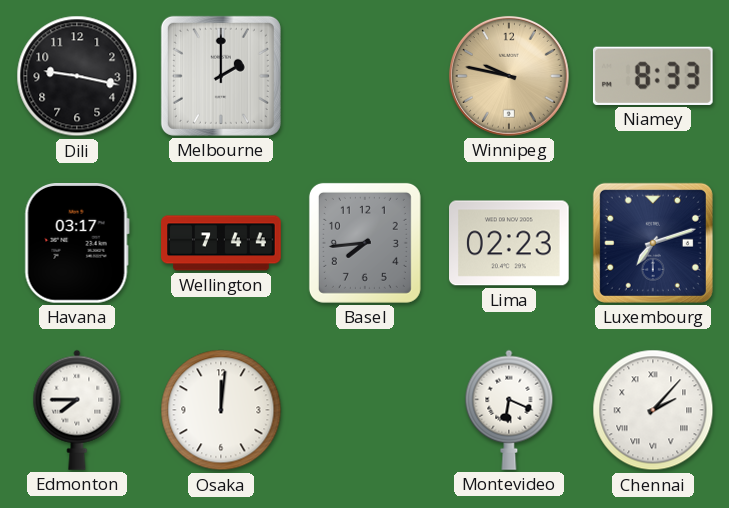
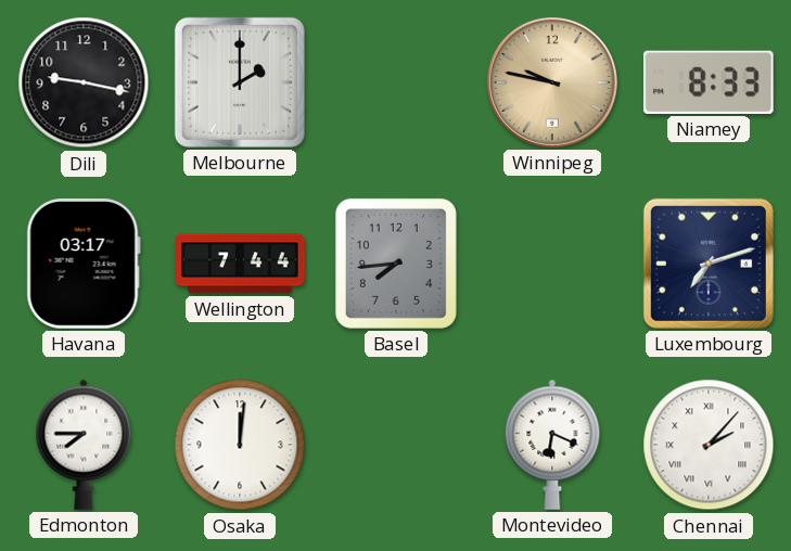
Lima: 02:23 -> none (510, 243)
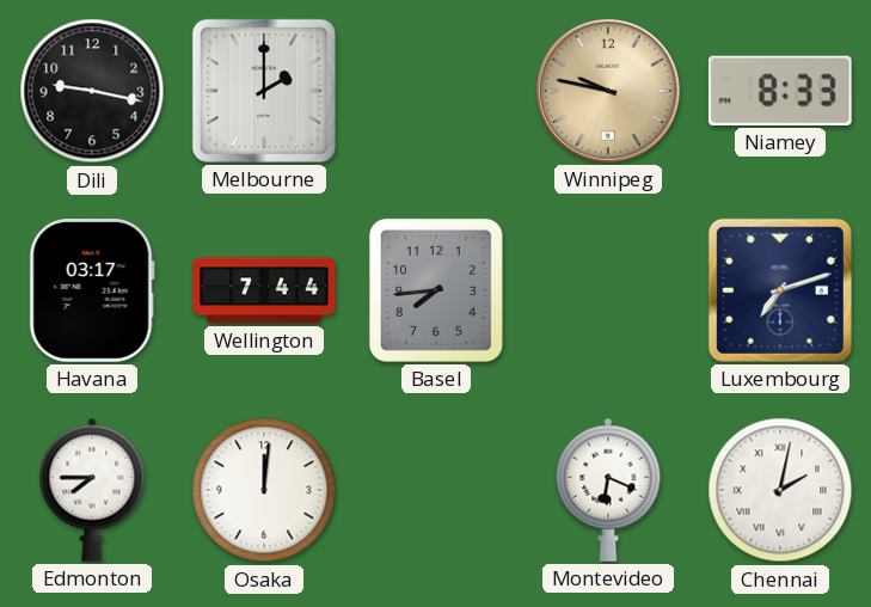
Chennai: 2:07 -> 2:02 (780, 490)
